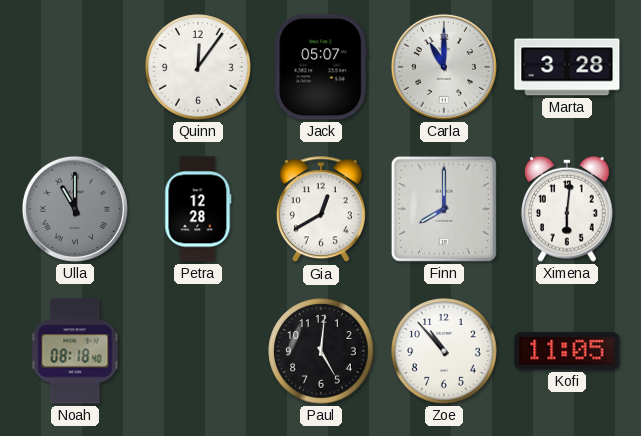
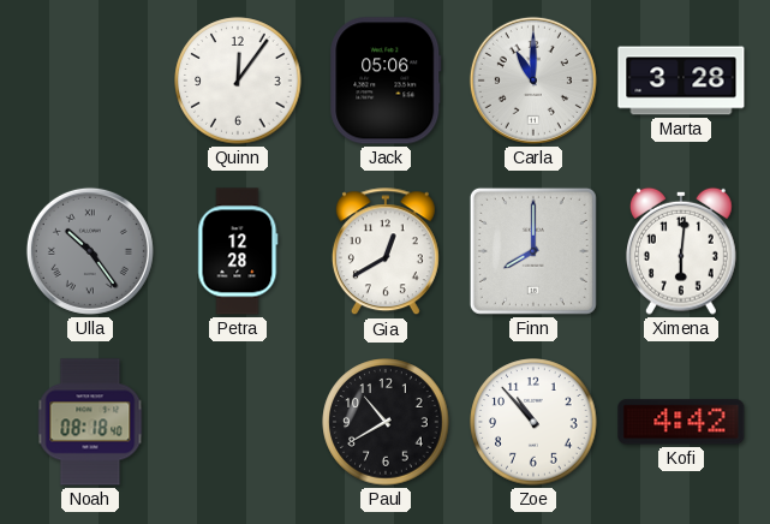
Jack: 05:07 -> 05:06 (386, 81)
Ulla: 11:00 -> 10:24 (90, 251)
Paul: 5:01 -> 10:40 (386, 422)
Kofi: 11:05 -> 4:42 (681, 422)
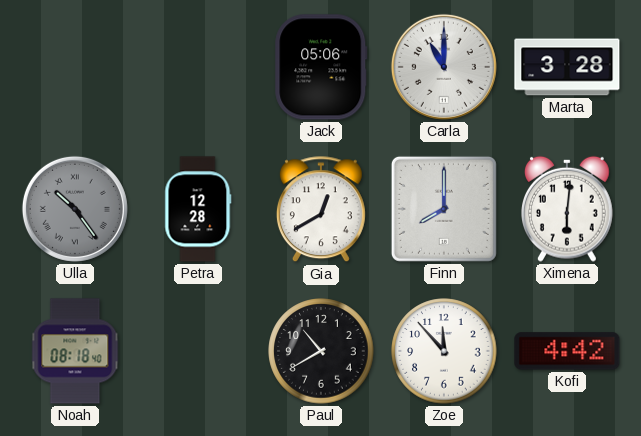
Quinn: 12:06 -> none (238, 81)
Zoe: 10:53 -> 11:53 (444, 351)
